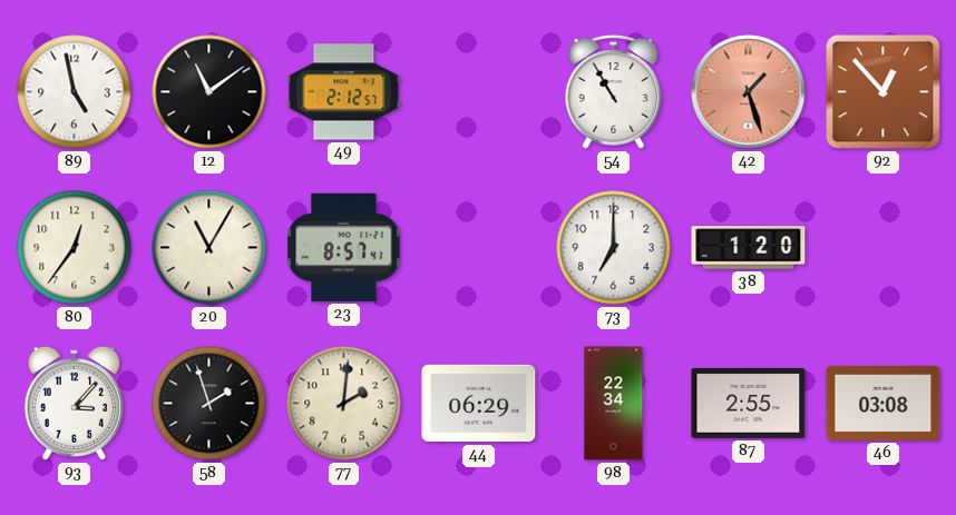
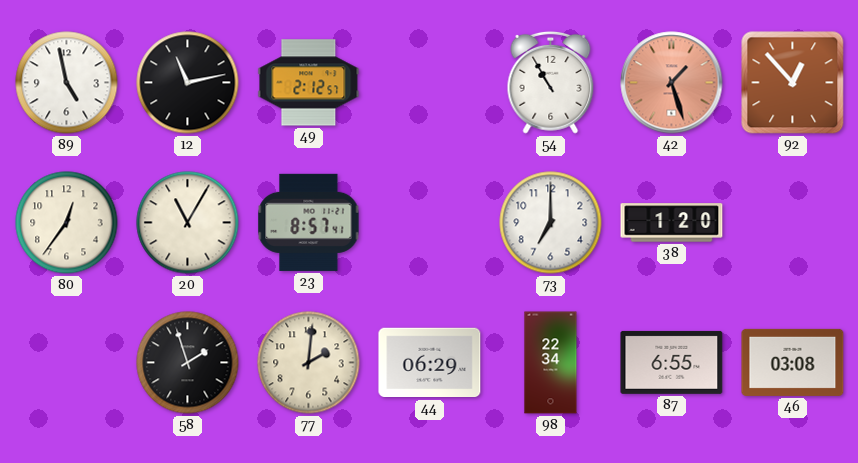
12: 11:09 -> 11:13 (188, 83)
93: 3:07 -> none (74, 403)
87: 2:55 -> 6:55 (672, 362)
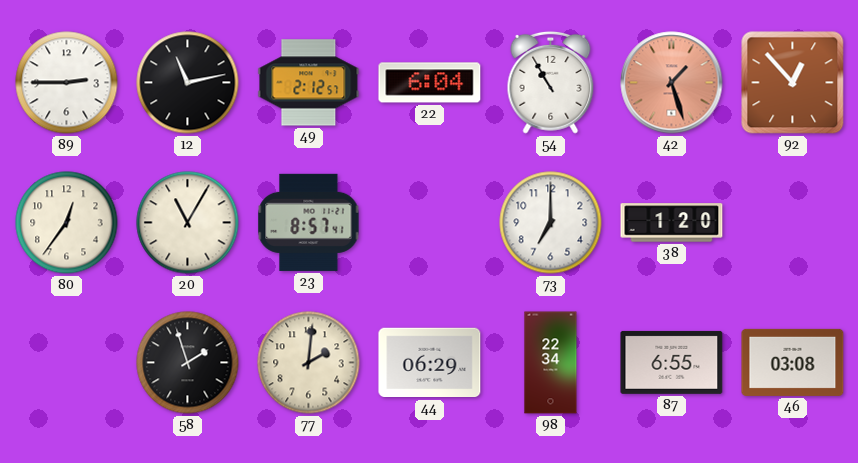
89: 4:58 -> 2:45 (67, 83)
22: none -> 6:04 (430, 83)
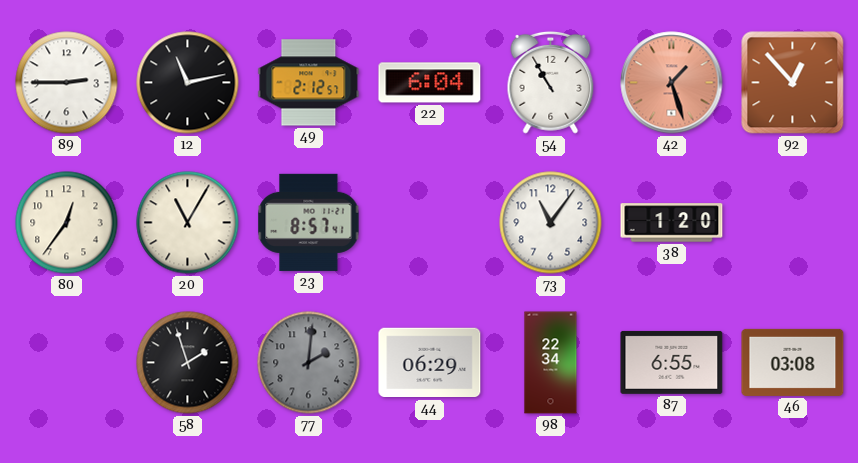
73: 7:00 -> 11:06 (551, 223)
77 dial: cream -> grey (309, 363)
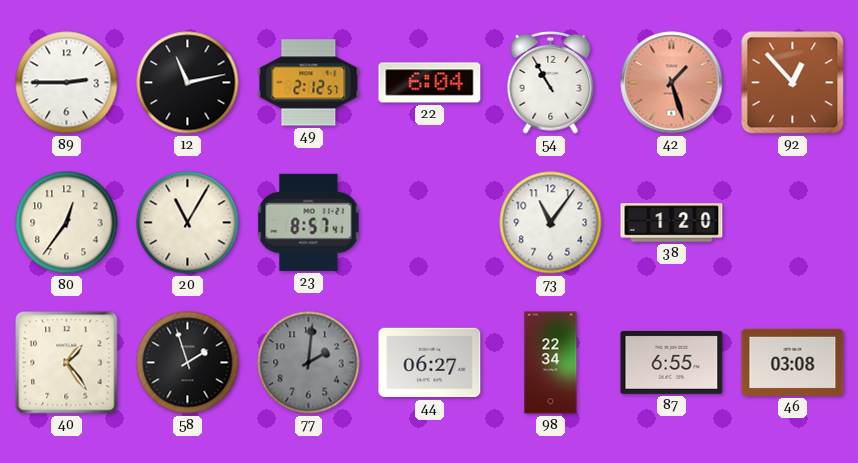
40: none -> 1:24 (67, 363)
44: 06:29 -> 06:27 (430, 363)
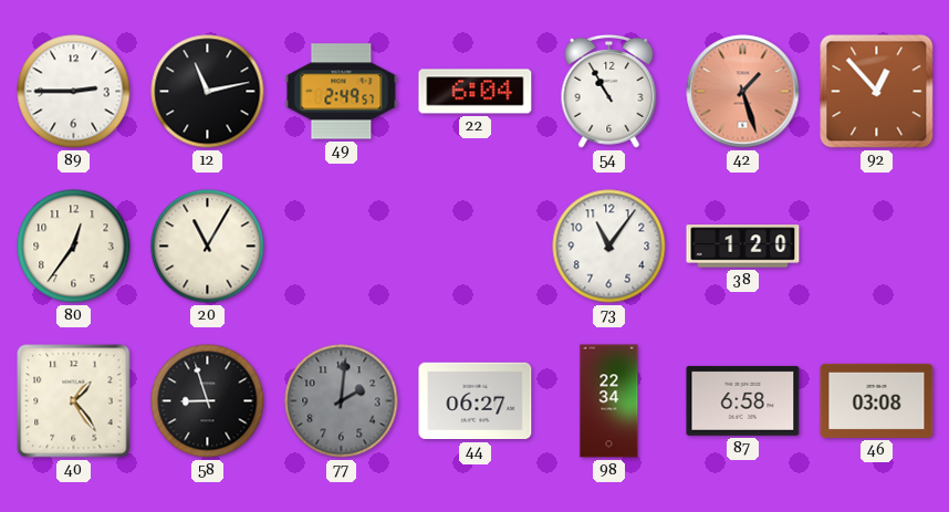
49: 2:12 -> 2:49 (342, 92)
23: 8:57 -> none (309, 222)
58: 1:57 -> 8:57 (208, 401)
87: 6:55 -> 6:58 (743, 400)
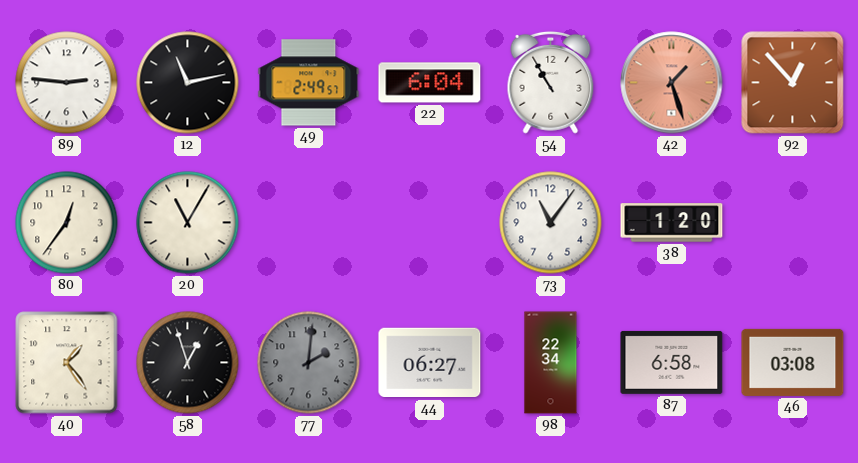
89: 2:45 -> 2:46 (67, 83)
58: 8:57 -> 12:57 (188, 363)
